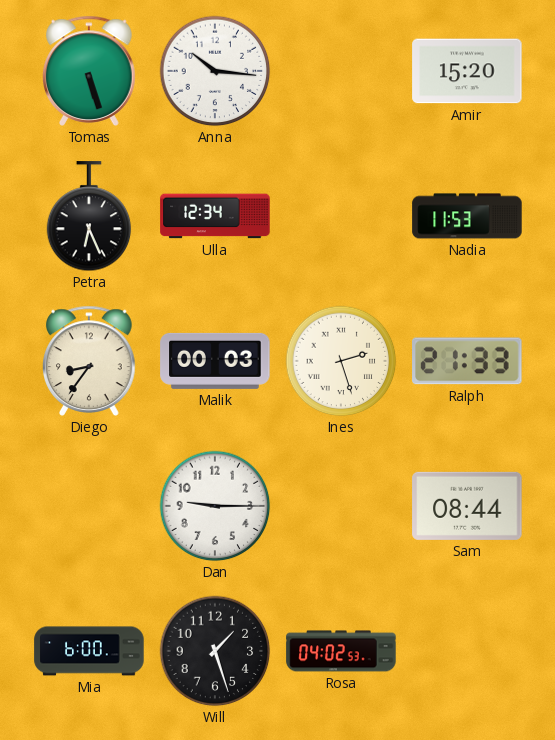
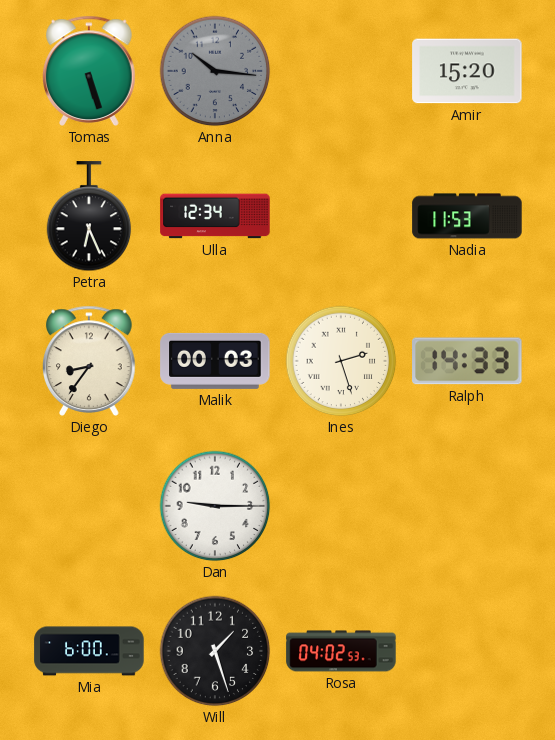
Anna dial: white -> grey (215, 71)
Ralph: 21:33 -> 14:33 (467, 361)
Sam: 08:44 -> none (467, 506)
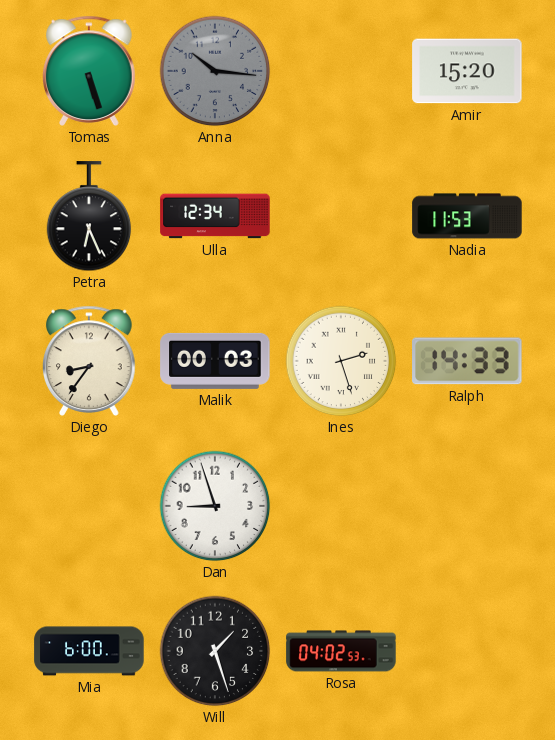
Dan: 9:15 -> 8:57 (215, 506)
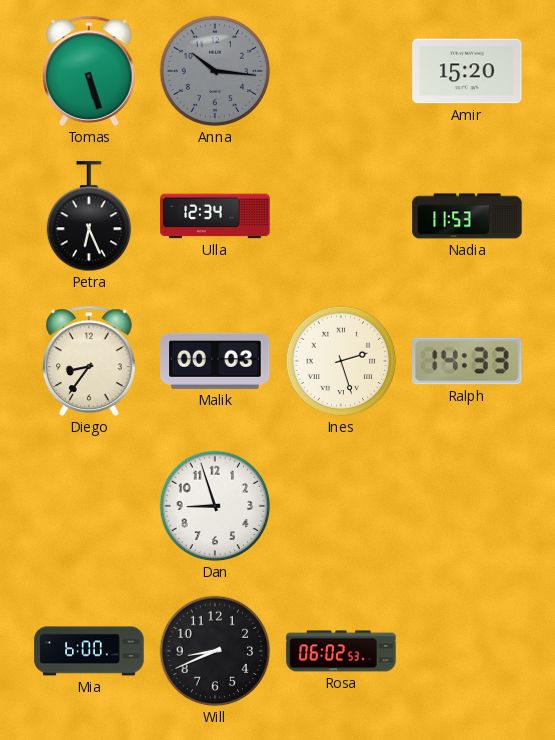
Will: 1:27 -> 8:41 (215, 651)
Rosa: 04:02 -> 06:02 (341, 651)
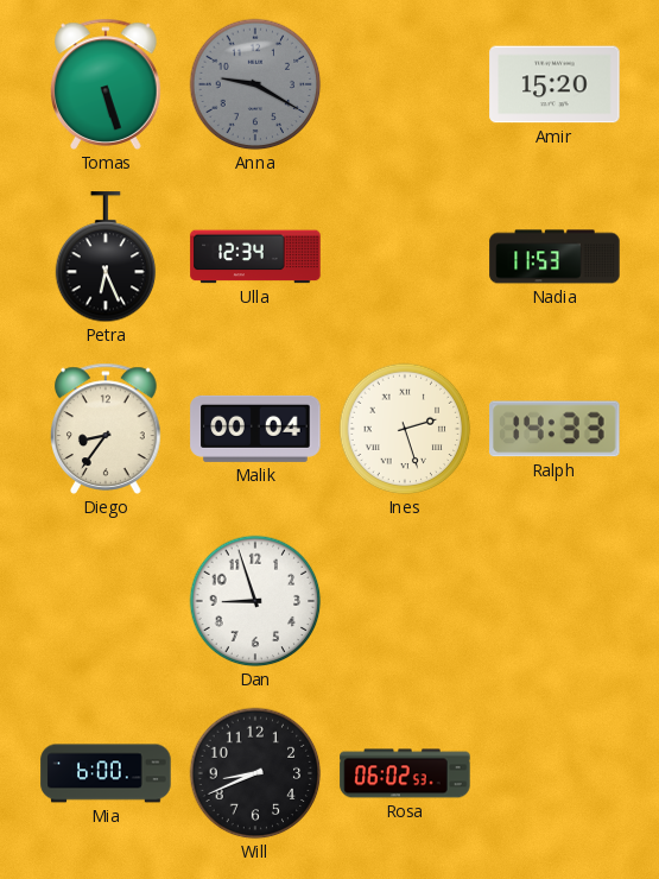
Anna: 10:16 -> 9:20 (255, 84)
Malik: 00:03 -> 00:04 (255, 429)
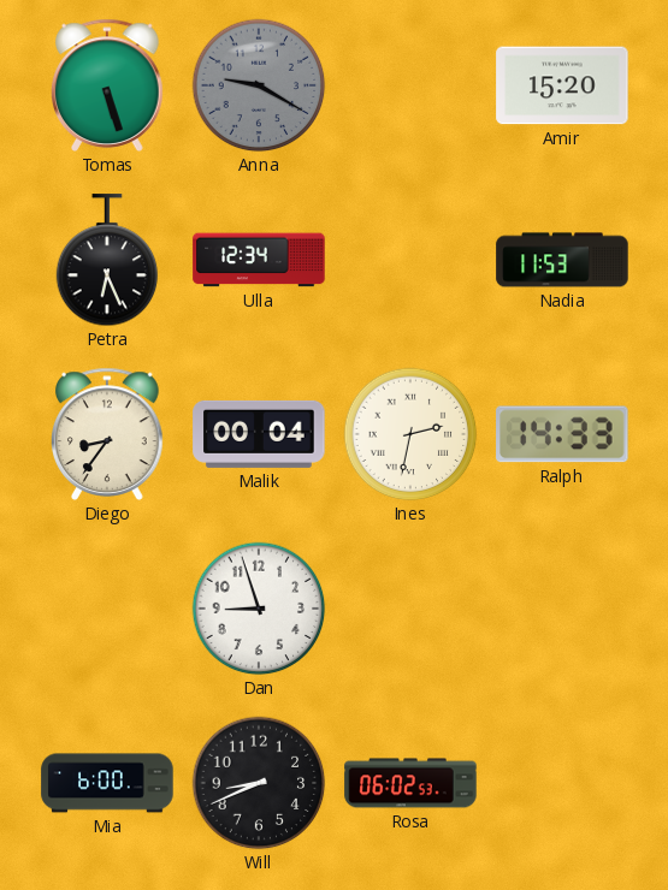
Ines: 2:27 -> 2:32 (410, 434)
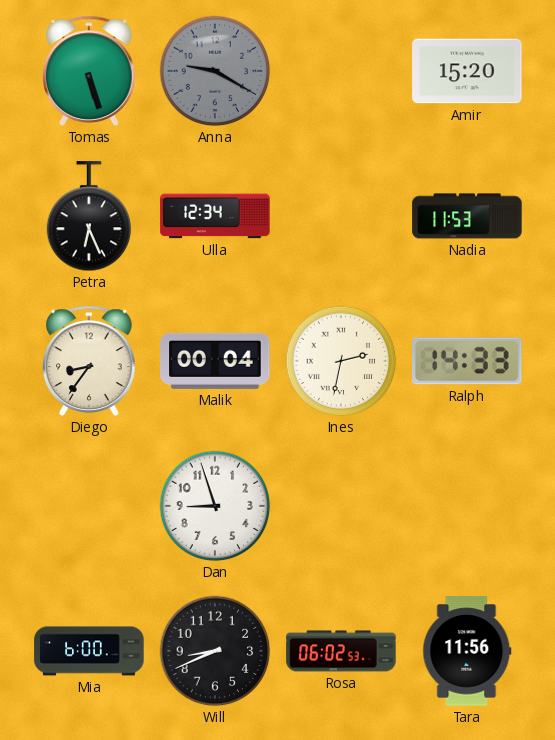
Tara: none -> 11:56 (467, 651)
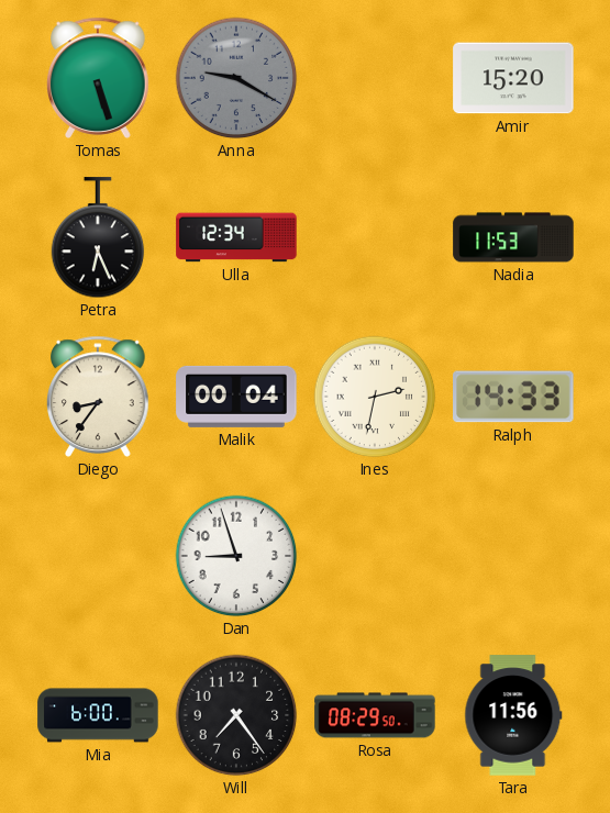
Will: 8:41 -> 7:24 (236, 715)
Rosa: 06:02 -> 08:29 (375, 715)
